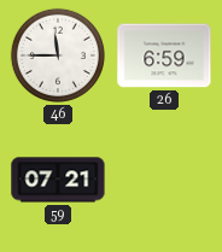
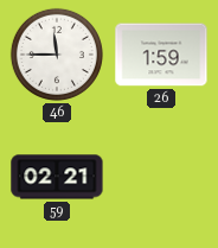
26: 6:59 -> 1:59 (161, 55)
59: 07:21 -> 02:21 (57, 177)
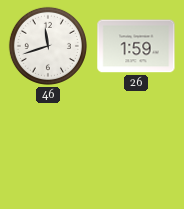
46: 11:45 -> 11:42 (48, 46)
59: 02:21 -> none (57, 177)
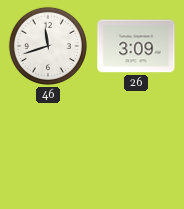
26: 1:59 -> 3:09 (136, 46)
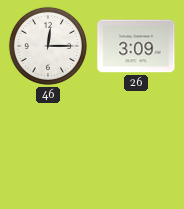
46: 11:42 -> 12:15 (48, 46)
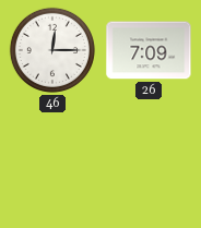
26: 3:09 -> 7:09 (149, 50)
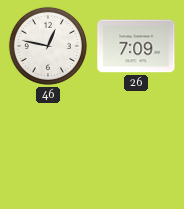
46: 12:15 -> 12:47 (48, 46)
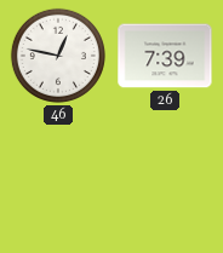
26: 7:09 -> 7:39 (165, 56)
